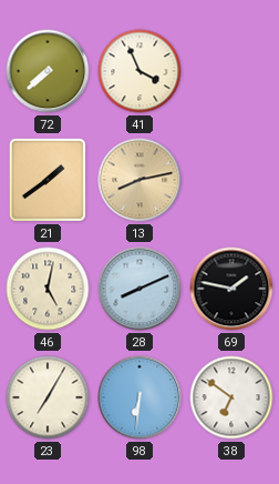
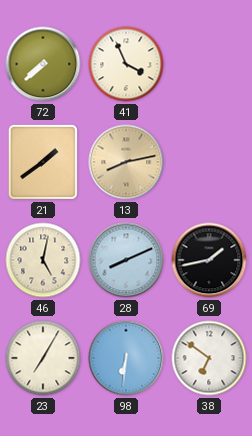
69: 1:47 -> 1:43 (209, 260)
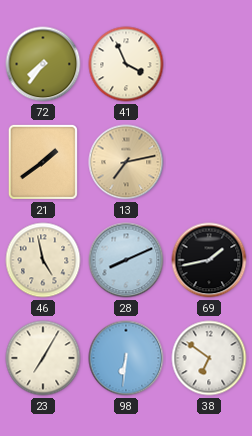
72: 7:38 -> 7:36 (43, 64)
13: 8:13 -> 7:13 (126, 162)
46: 5:02 -> 4:58 (43, 260)
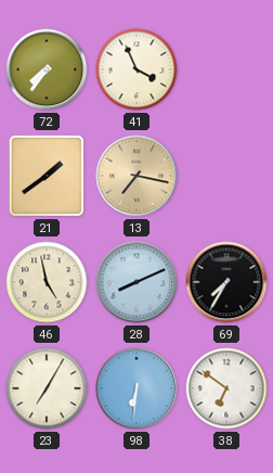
13: 7:13 -> 7:17 (136, 176)
69: 1:43 -> 7:35 (226, 282)
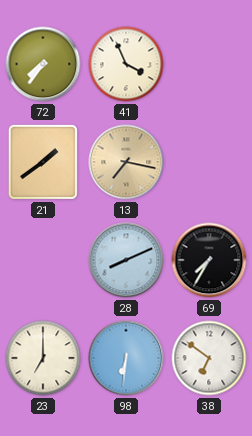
46: 4:58 -> none (47, 282)
23: 7:05 -> 7:00 (43, 358)
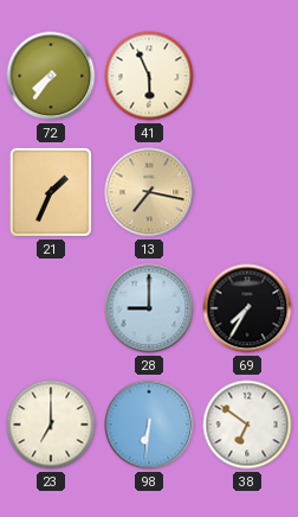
41: 3:56 -> 5:56 (149, 76)
21: 1:39 -> 1:34 (51, 192)
28: 8:11 -> 9:00 (149, 308)
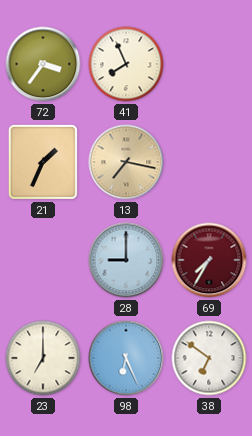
72: 7:36 -> 3:36 (43, 64)
41: 5:56 -> 7:56 (126, 64)
69 dial: black -> burgundy (209, 260)
98: 6:31 -> 6:26 (126, 358)
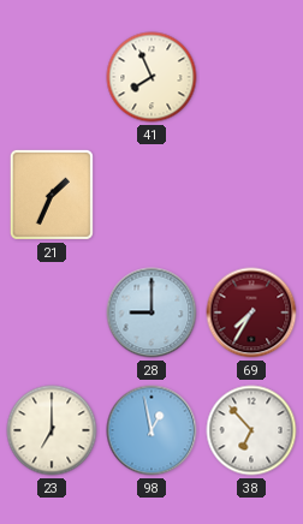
72: 3:36 -> none (43, 64)
13: 7:17 -> none (126, 162)
98: 6:26 -> 12:58 (151, 430)
38: 6:51 -> 6:53 (251, 430)
